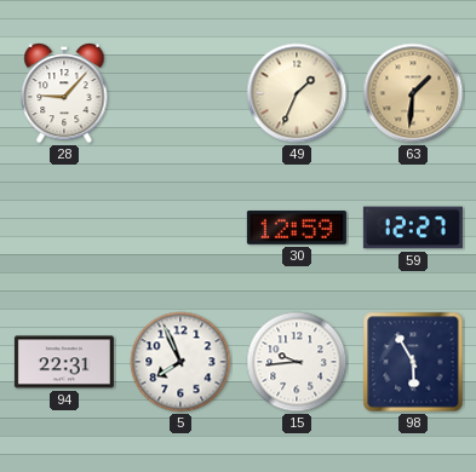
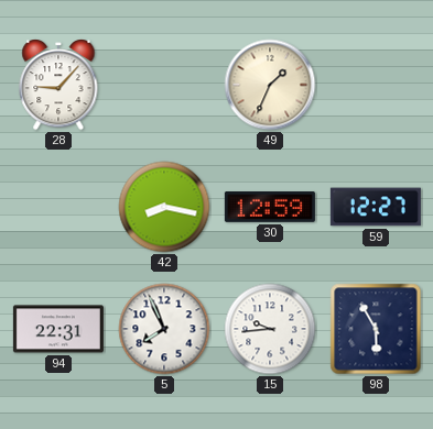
63: 1:31 -> none (413, 93)
42: none -> 8:17 (164, 207)
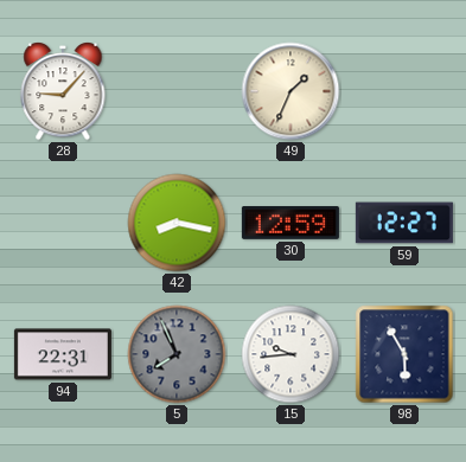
5 dial: white -> grey (177, 354)
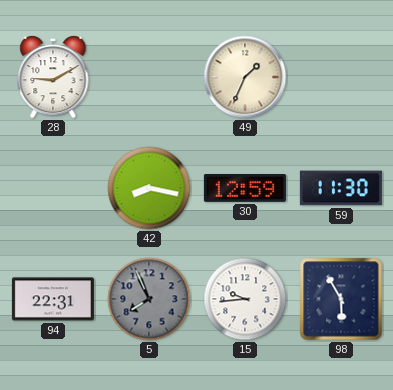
28: 9:07 -> 9:10 (53, 78)
59: 12:27 -> 11:30 (341, 188)
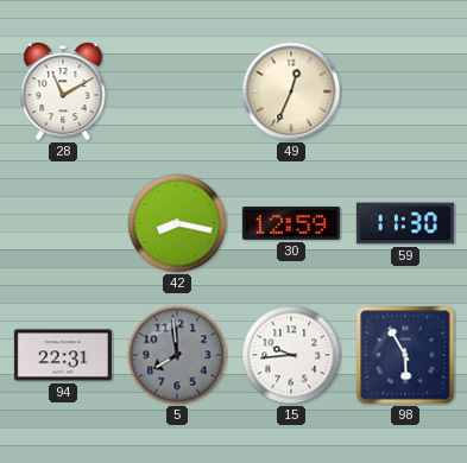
28: 9:10 -> 11:10 (63, 93)
49: 1:34 -> 12:34 (291, 91)
5: 7:56 -> 7:59 (177, 355)
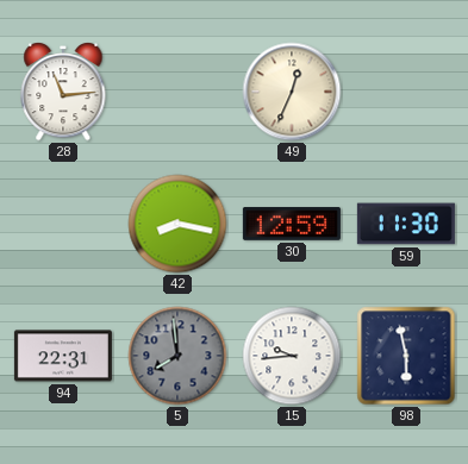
28: 11:10 -> 11:14 (63, 93)
98: 5:55 -> 5:58 (406, 356)
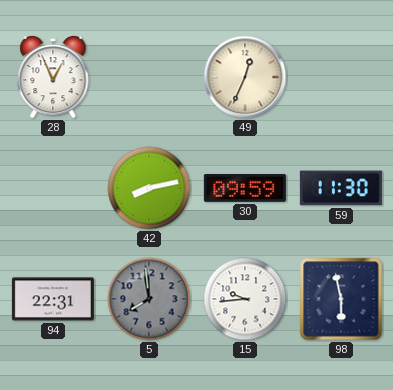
28: 11:14 -> 12:56 (53, 78)
42: 8:17 -> 8:13 (149, 188)
30: 12:59 -> 09:59 (245, 189)
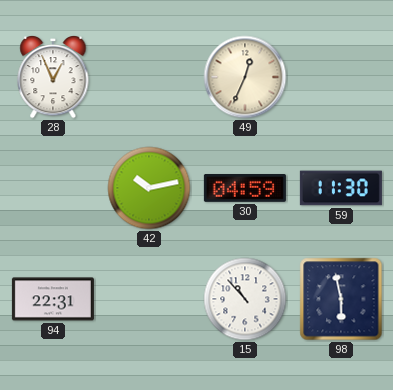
42: 8:13 -> 10:13 (149, 188)
30: 09:59 -> 04:59 (245, 189)
5: 7:59 -> none (149, 299)
15: 9:44 -> 10:53 (245, 299)
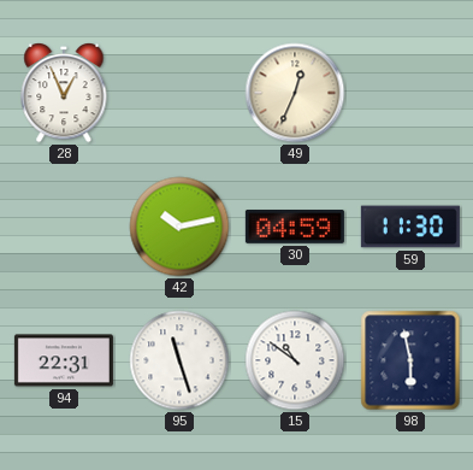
95: none -> 11:27 (179, 360)
15: 10:53 -> 10:51 (295, 360)
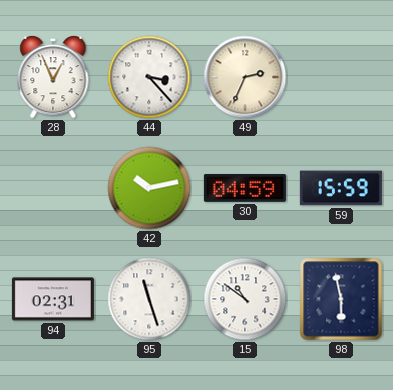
44: none -> 3:23 (149, 77)
49: 12:34 -> 2:34 (245, 77)
59: 11:30 -> 15:59 (341, 188)
94: 22:31 -> 02:31 (53, 299)
